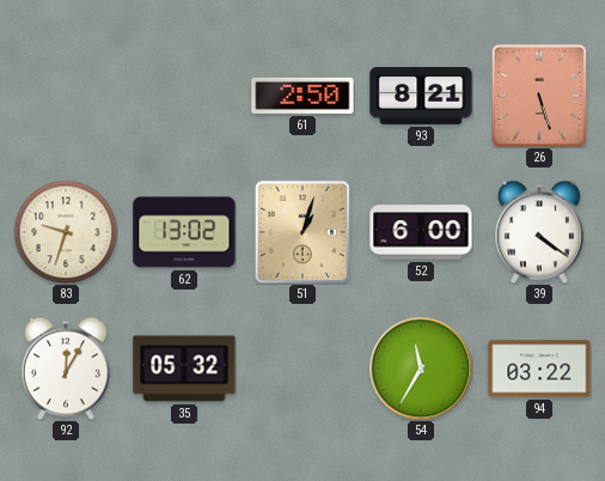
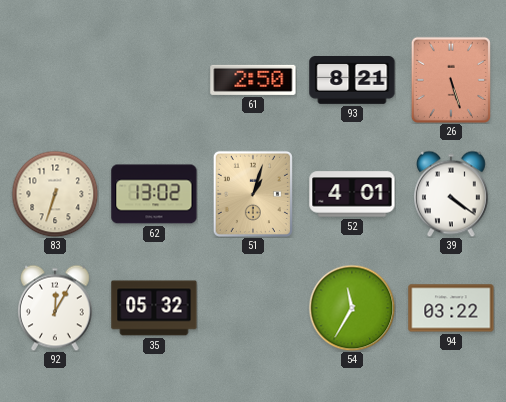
83: 9:33 -> 6:33 (55, 194)
52: 6:00 -> 4:01 (352, 194)
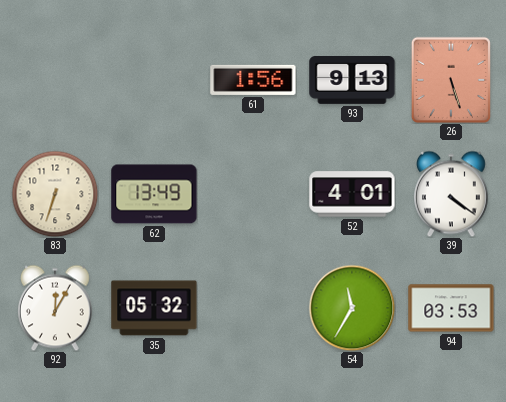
61: 2:50 -> 1:56 (253, 80)
93: 8:21 -> 9:13 (352, 81)
62: 13:02 -> 13:49 (154, 194)
51: 1:03 -> none (253, 194)
94: 03:22 -> 03:53 (451, 308)
